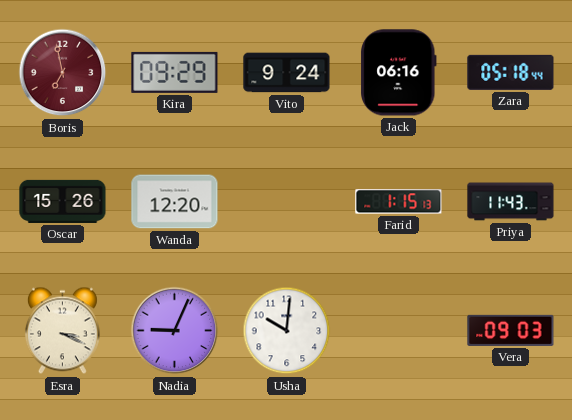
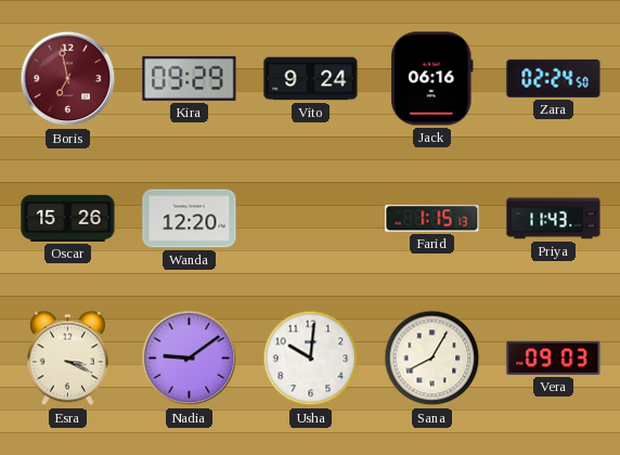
Zara: 05:18 -> 02:24 (554, 78)
Nadia: 9:04 -> 9:09 (190, 359)
Sana: none -> 8:05 (432, 359)
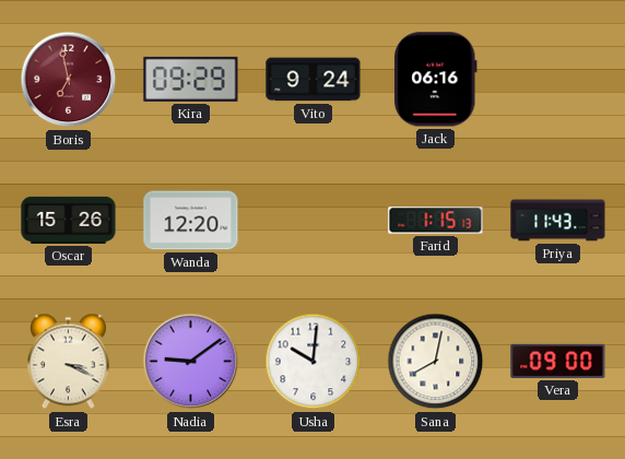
Zara: 02:24 -> none (554, 78)
Sana: 8:05 -> 8:02 (436, 362)
Vera: 09:03 -> 09:00 (558, 361)
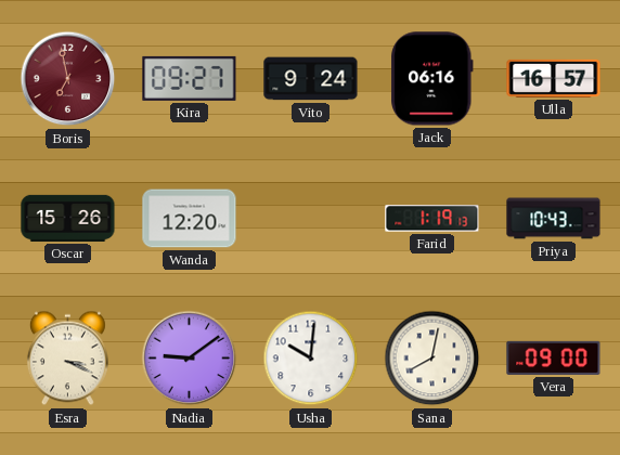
Kira: 09:29 -> 09:27 (190, 78)
Ulla: none -> 16:57 (554, 78)
Farid: 1:15 -> 1:19 (432, 219)
Priya: 11:43 -> 10:43 (554, 219)
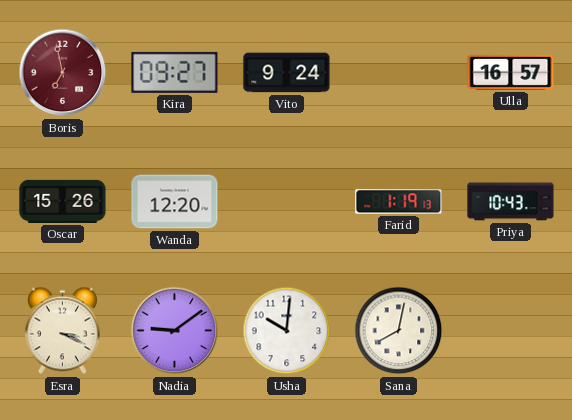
Jack: 06:16 -> none (432, 79)
Vera: 09:00 -> none (554, 357)
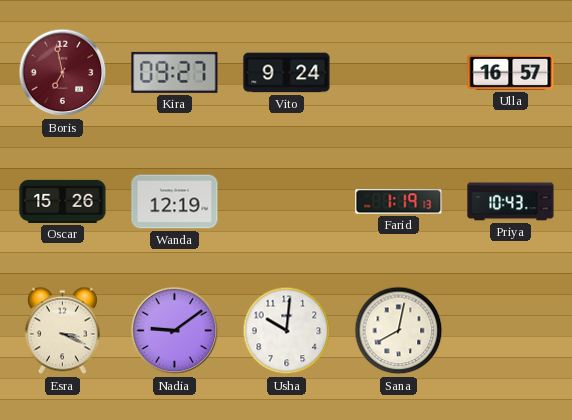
Wanda: 12:20 -> 12:19 (175, 202)
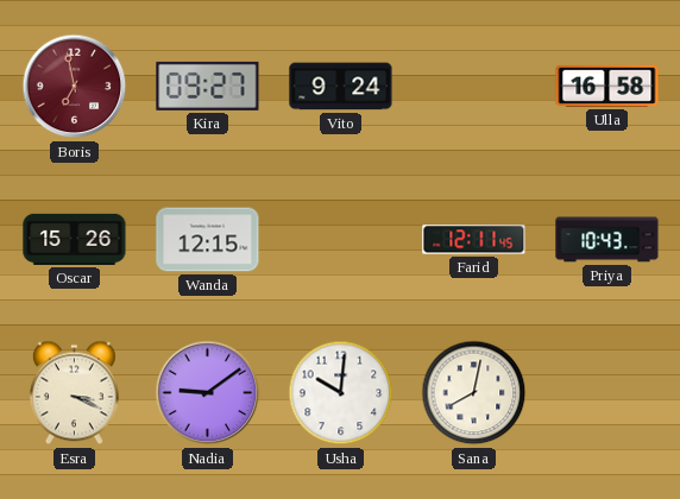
Ulla: 16:57 -> 16:58 (607, 86)
Wanda: 12:19 -> 12:15 (208, 240)
Farid: 1:19 -> 12:11 (474, 240)
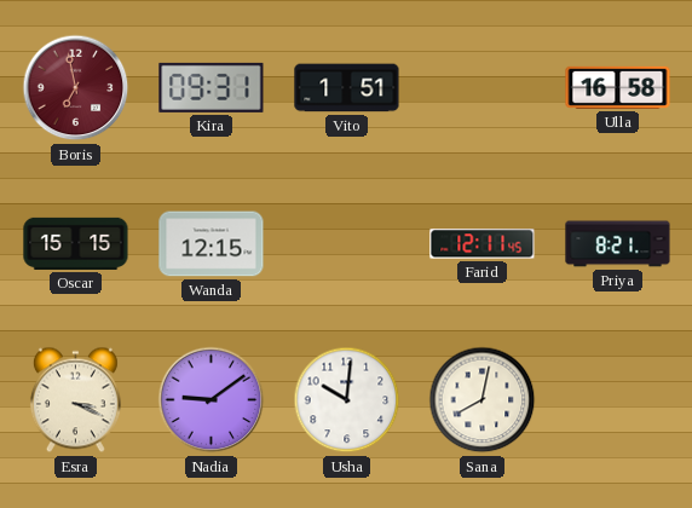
Kira: 09:27 -> 09:31 (212, 87)
Vito: 9:24 -> 1:51 (347, 88)
Oscar: 15:26 -> 15:15 (76, 243)
Priya: 10:43 -> 8:21 (618, 244)
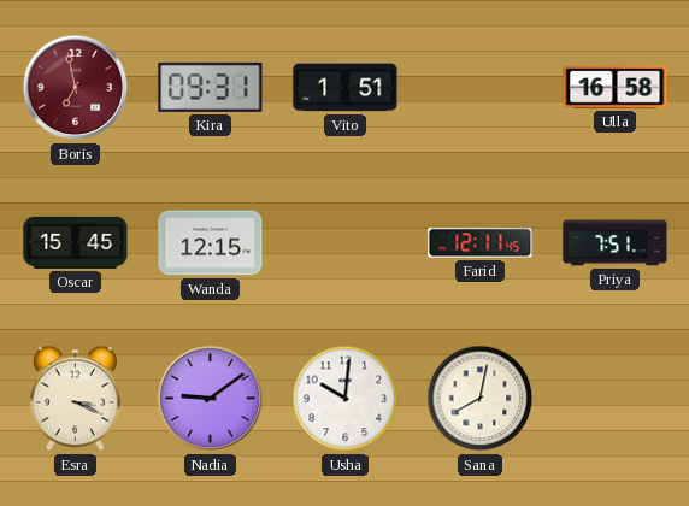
Oscar: 15:15 -> 15:45 (76, 242)
Priya: 8:21 -> 7:51 (616, 243)
